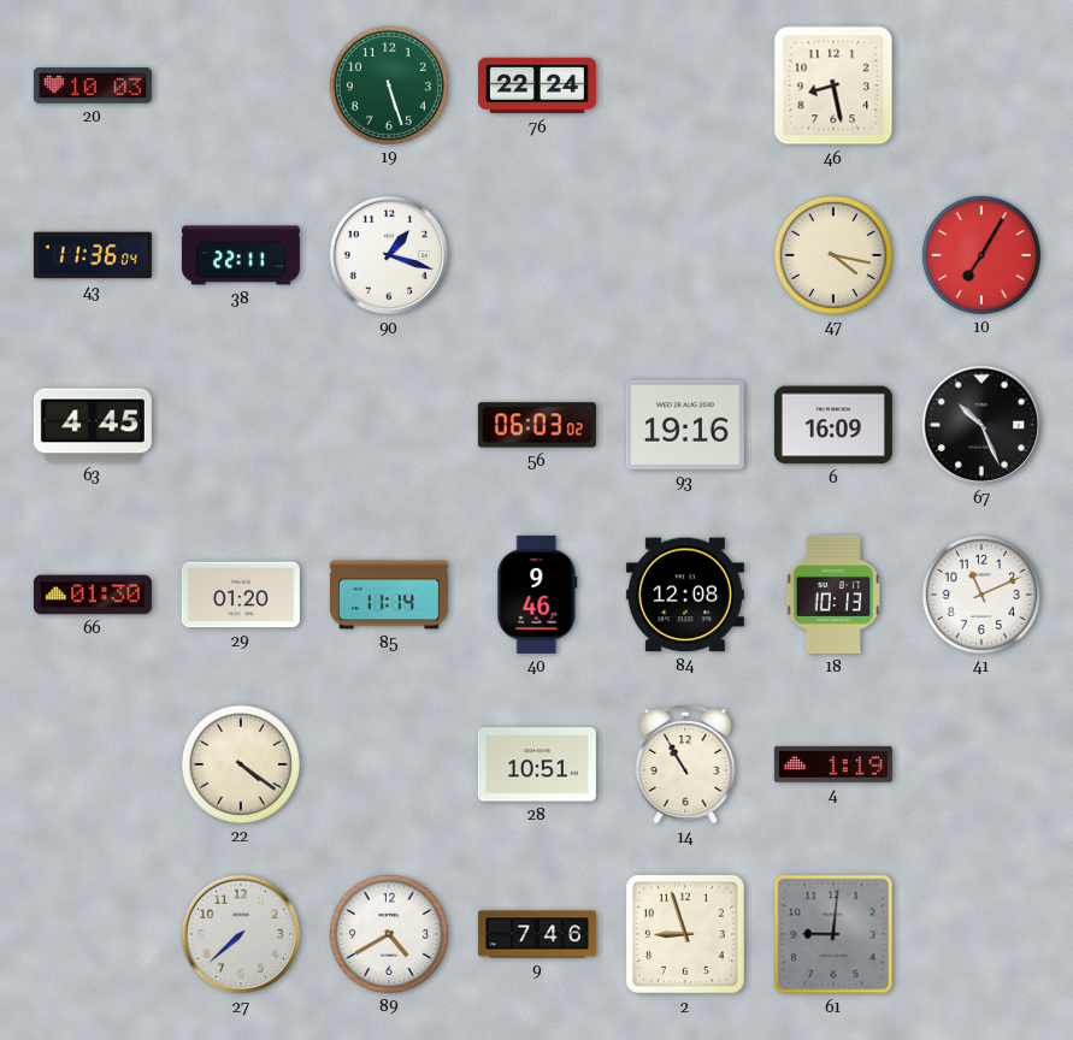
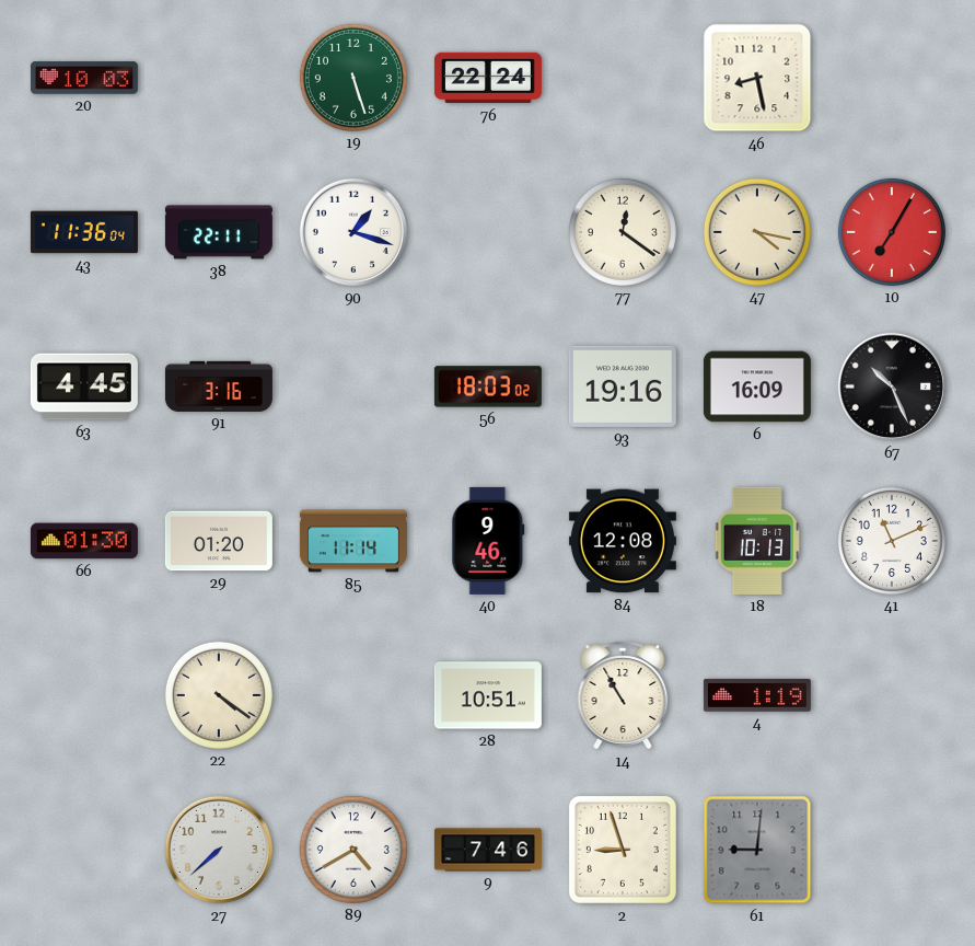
77: none -> 12:21 (623, 232)
91: none -> 3:16 (219, 387)
56: 06:03 -> 18:03 (488, 387)
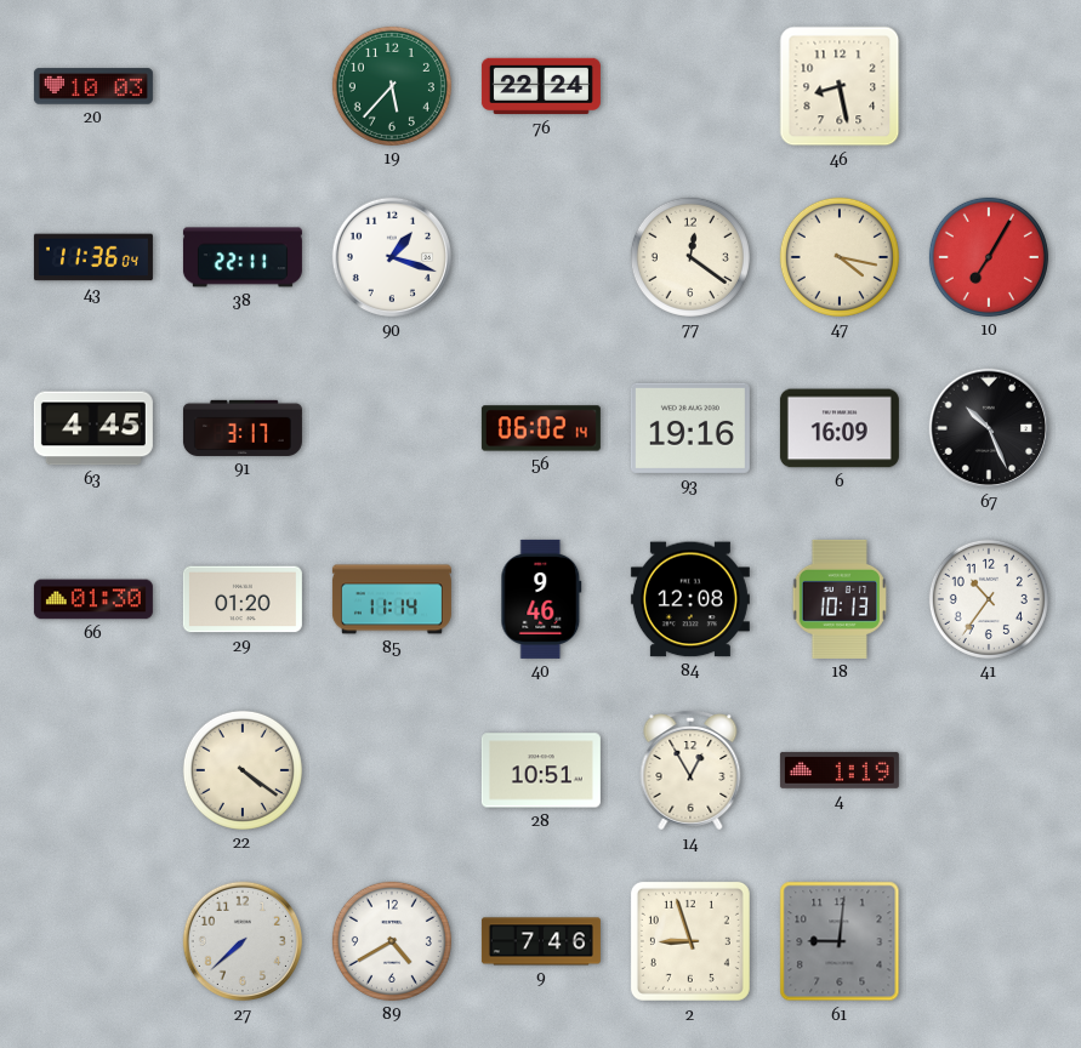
19: 5:27 -> 5:37 (392, 86)
91: 3:16 -> 3:17 (243, 428)
56: 18:03 -> 06:02 (541, 428)
41: 11:11 -> 10:36 (989, 599)
14: 10:55 -> 12:55 (690, 770)
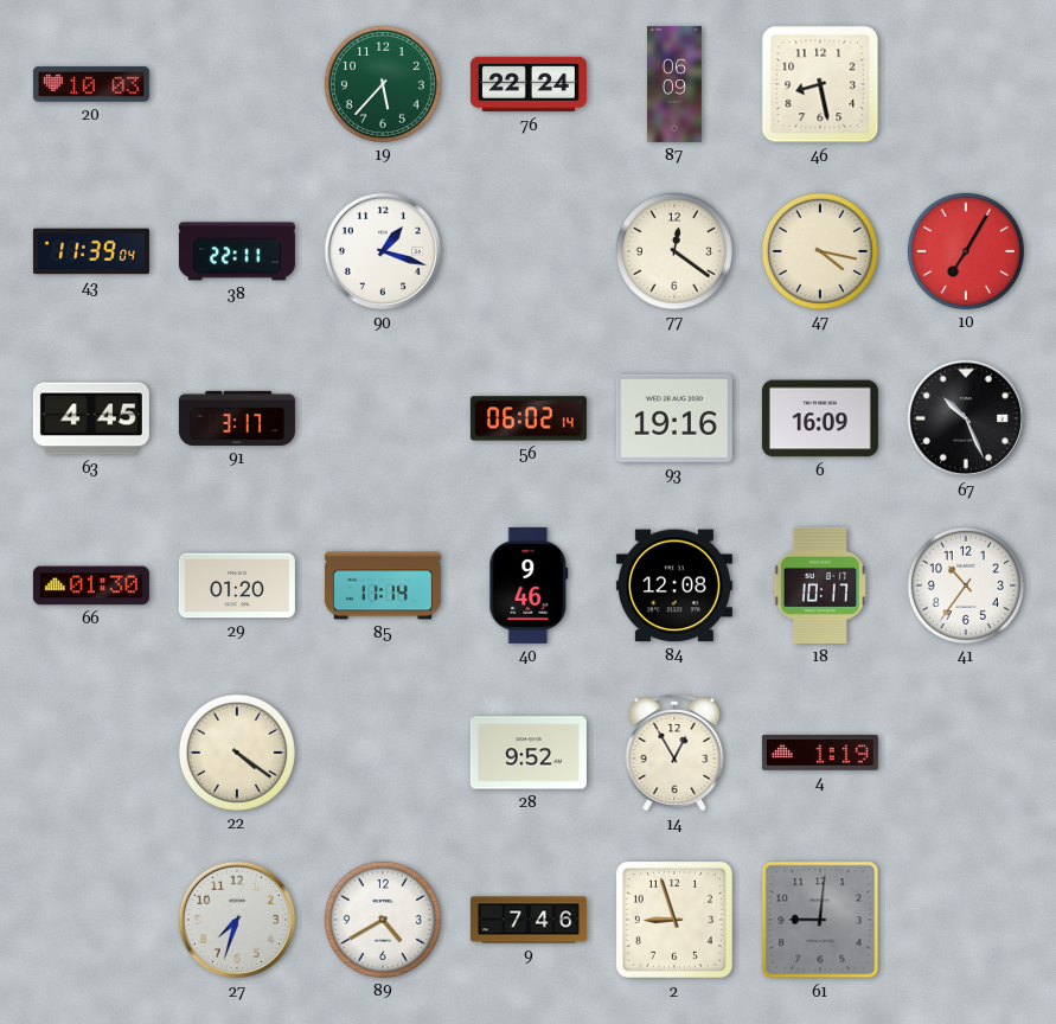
87: none -> 06:09 (674, 84)
43: 11:36 -> 11:39 (91, 251)
18: 10:13 -> 10:17 (820, 585)
28: 10:51 -> 9:52 (529, 753)
27: 7:38 -> 7:33 (237, 920)
